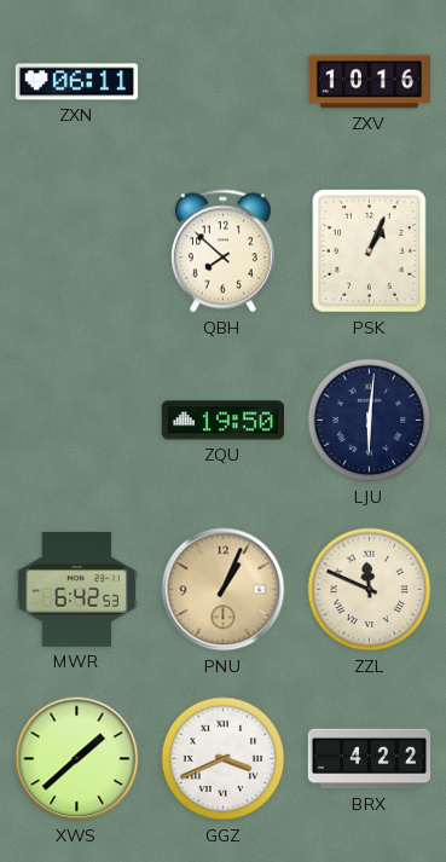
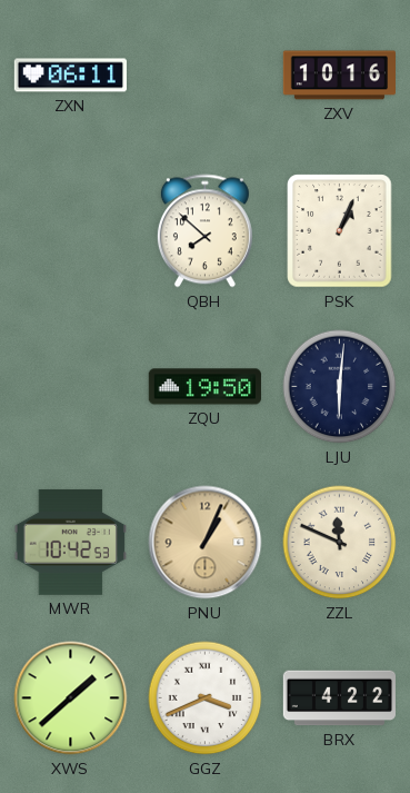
MWR: 6:42 -> 10:42 (70, 542)
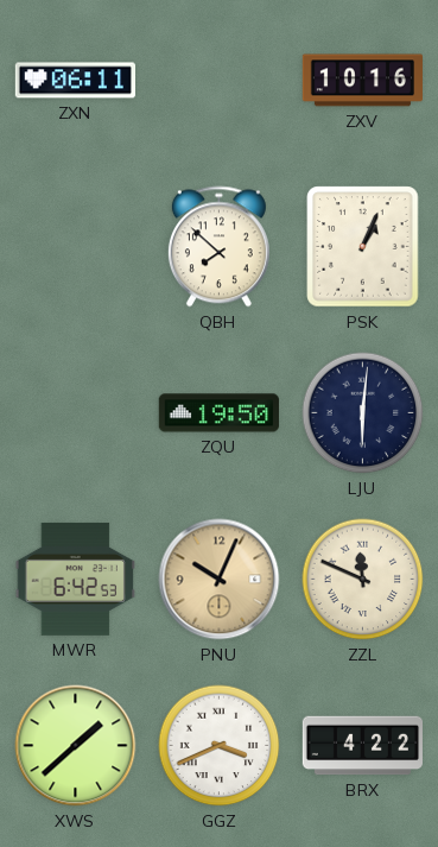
MWR: 10:42 -> 6:42 (75, 579)
PNU: 1:04 -> 10:04 (220, 580)
